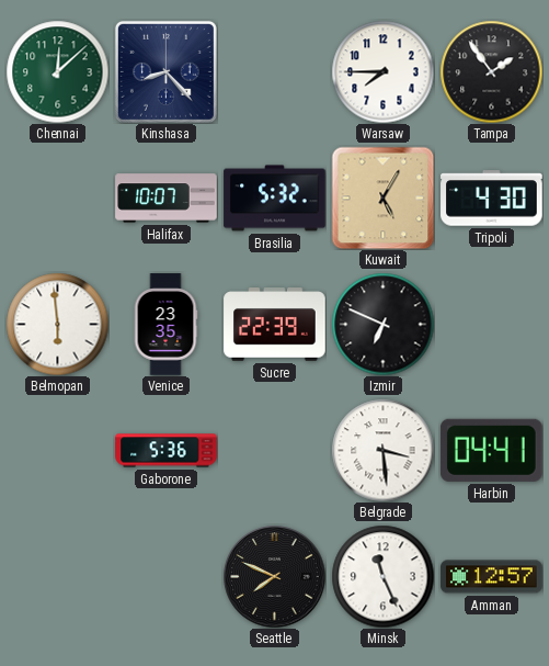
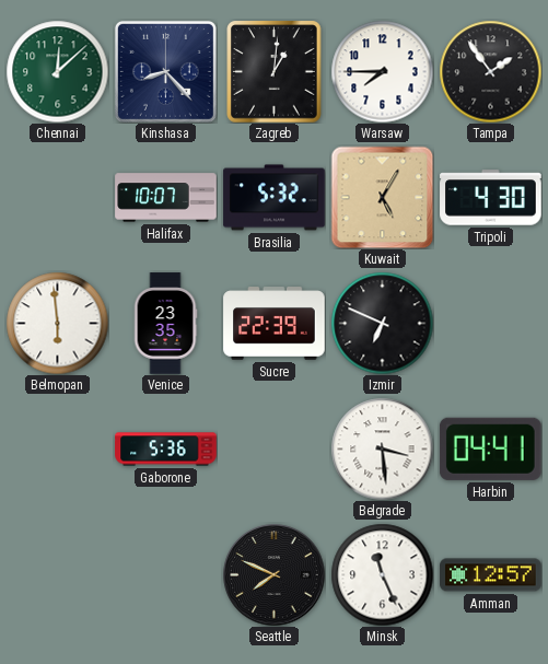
Zagreb: none -> 1:01 (275, 72)
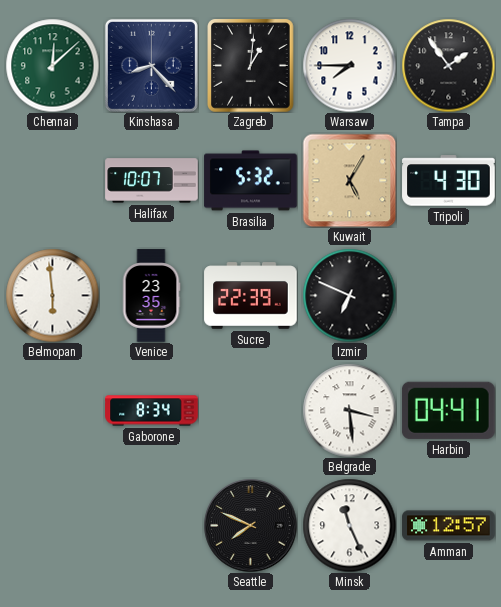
Gaborone: 5:36 -> 8:34 (152, 411)
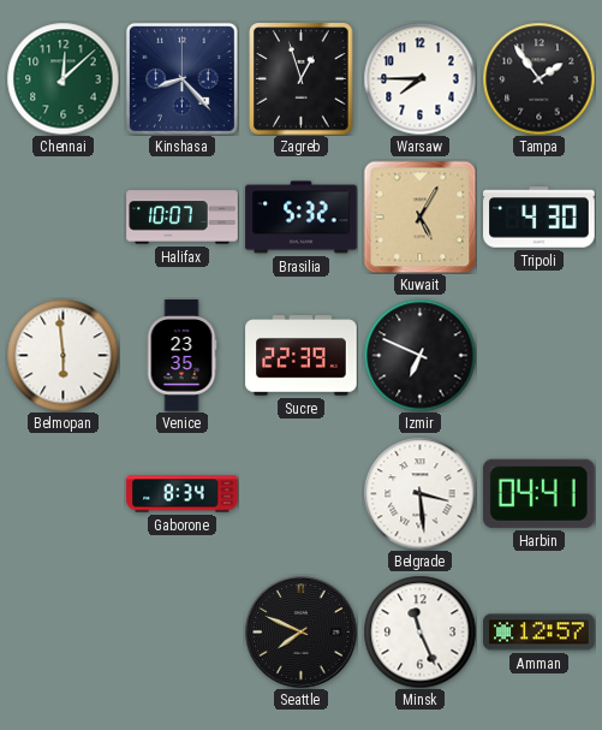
Zagreb: 1:01 -> 12:57 (302, 79)
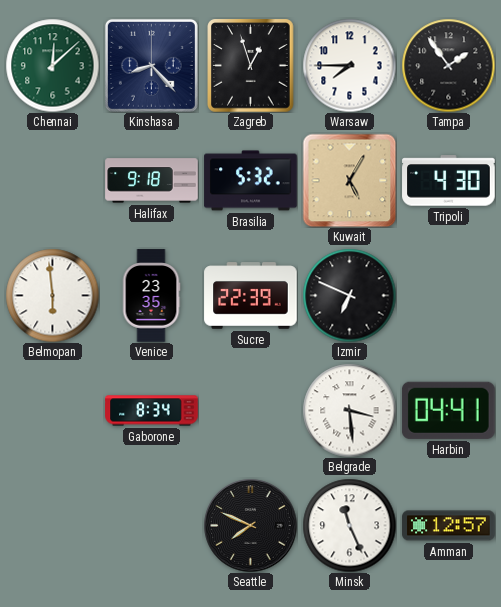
Halifax: 10:07 -> 9:18 (152, 181)
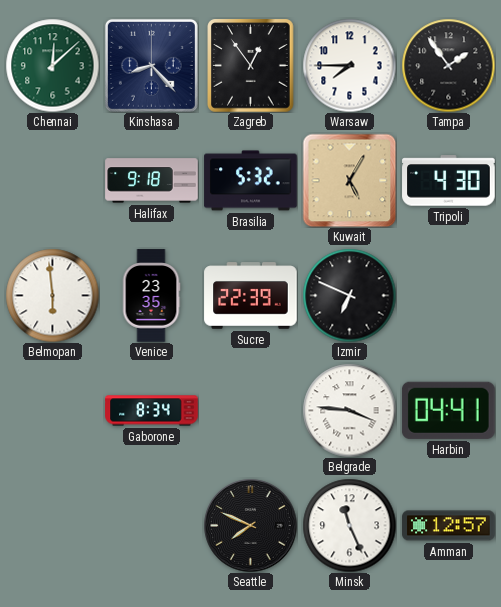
Zagreb: 12:57 -> 12:54 (251, 66)
Belgrade: 3:29 -> 3:46 (349, 410)
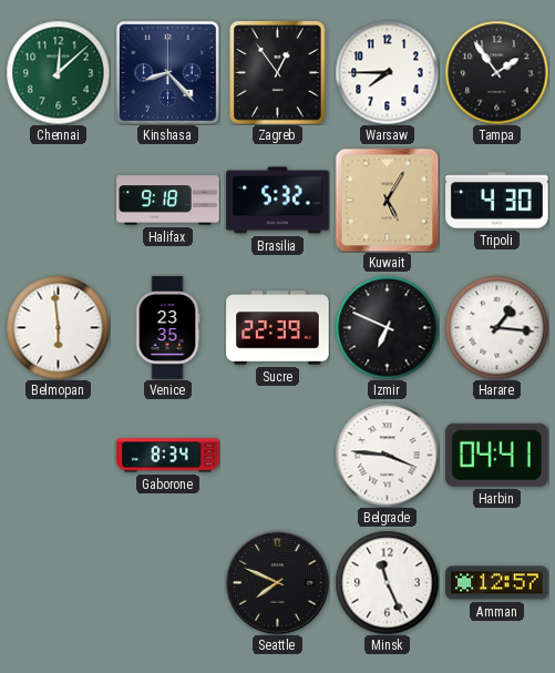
Harare: none -> 1:16 (496, 327)
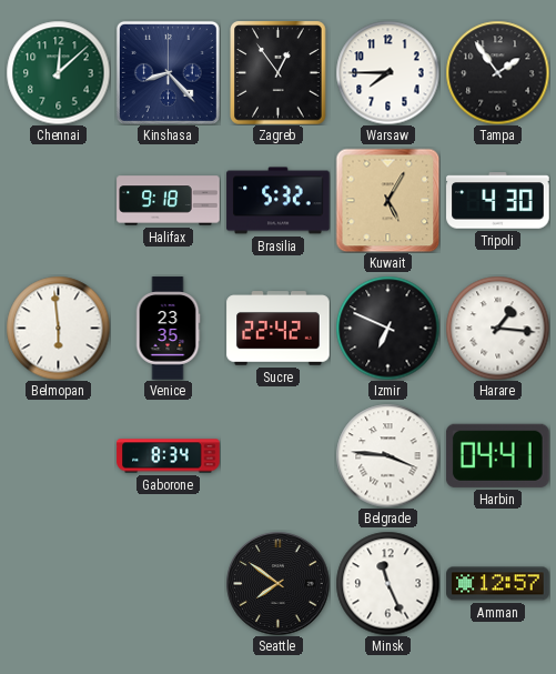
Sucre: 22:39 -> 22:42 (279, 329)
Seattle: 7:49 -> 7:51 (277, 583)
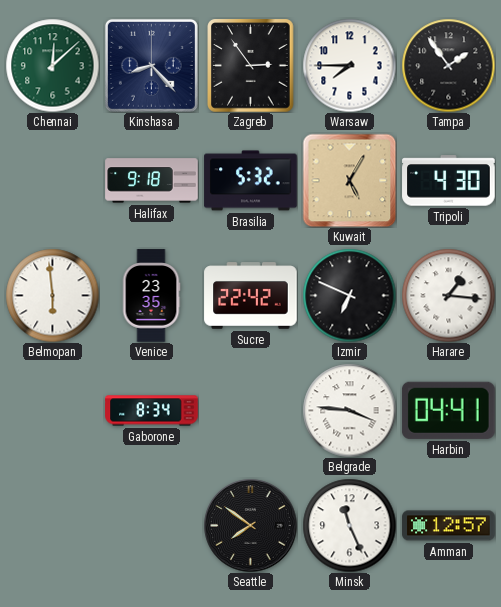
Zagreb: 12:54 -> 2:54 (251, 66)
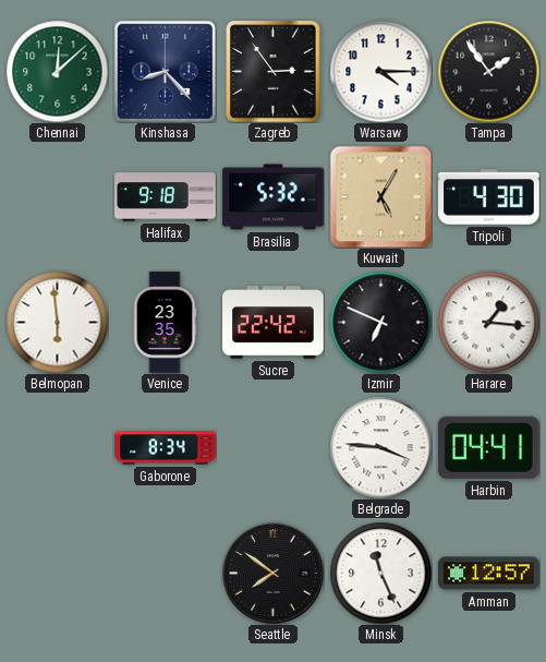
Warsaw: 7:45 -> 4:15 (380, 71)
